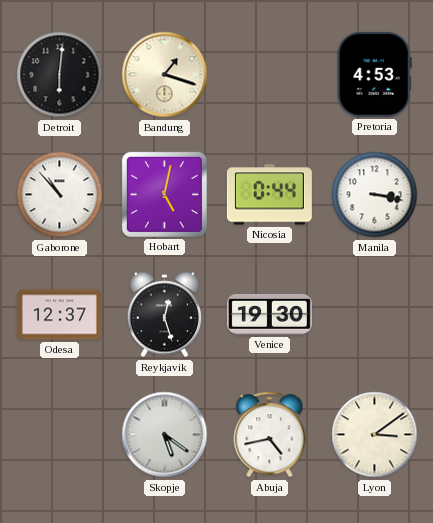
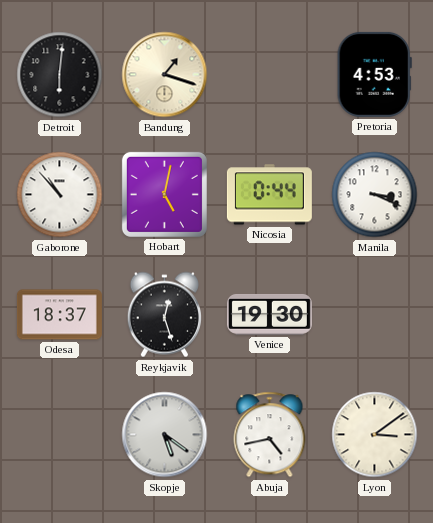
Manila: 3:17 -> 3:19 (375, 195)
Odesa: 12:37 -> 18:37 (59, 315)
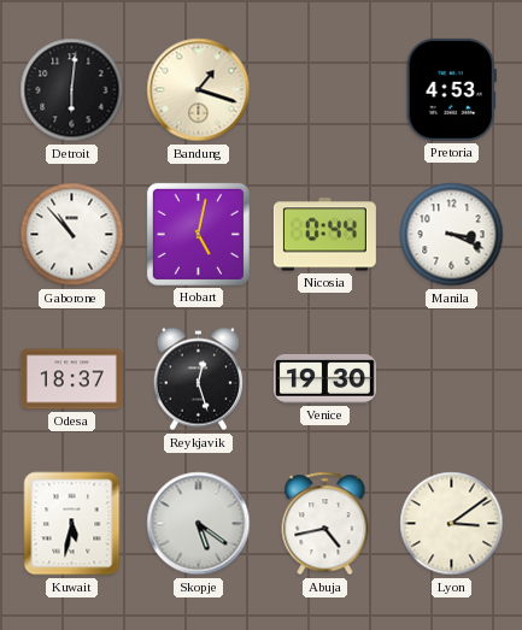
Kuwait: none -> 5:32 (72, 524)
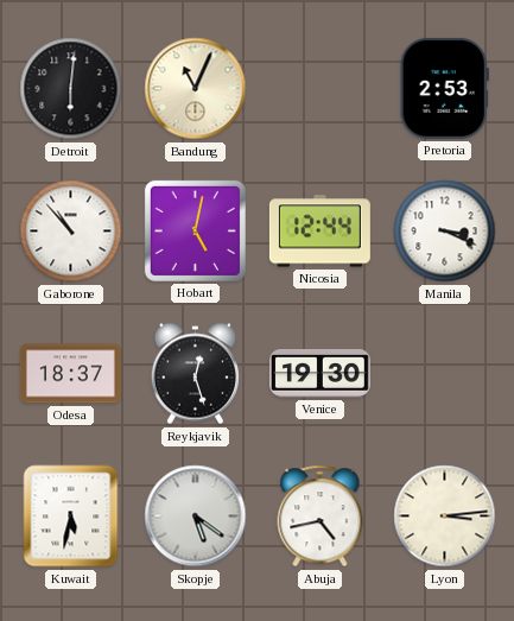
Bandung: 1:18 -> 11:04 (196, 89)
Pretoria: 4:53 -> 2:53 (444, 88)
Nicosia: 0:44 -> 12:44 (319, 232)
Lyon: 3:09 -> 3:14 (445, 517)
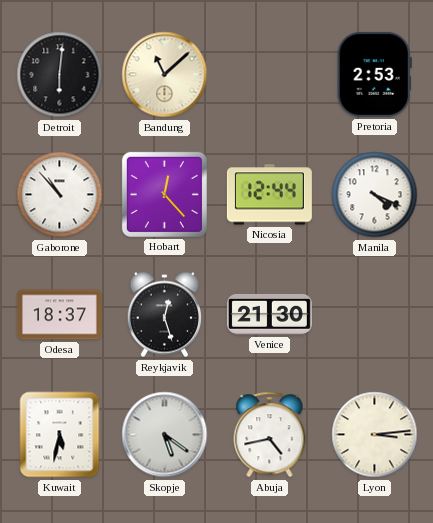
Bandung: 11:04 -> 11:08 (165, 75)
Hobart: 5:02 -> 12:23 (164, 194)
Manila: 3:19 -> 4:19 (375, 195)
Venice: 19:30 -> 21:30 (269, 314)
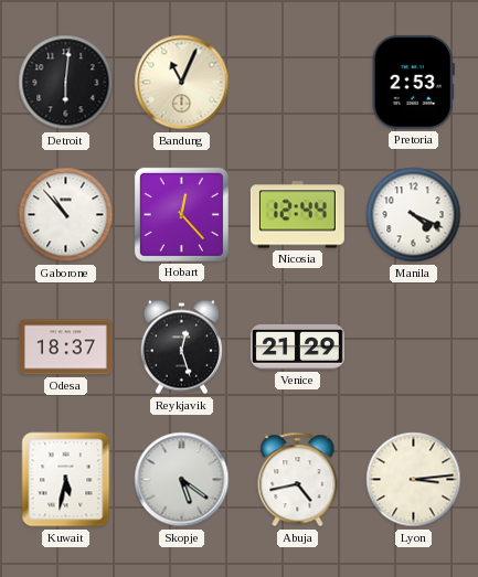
Bandung: 11:08 -> 11:04 (182, 83)
Venice: 21:30 -> 21:29 (297, 346)
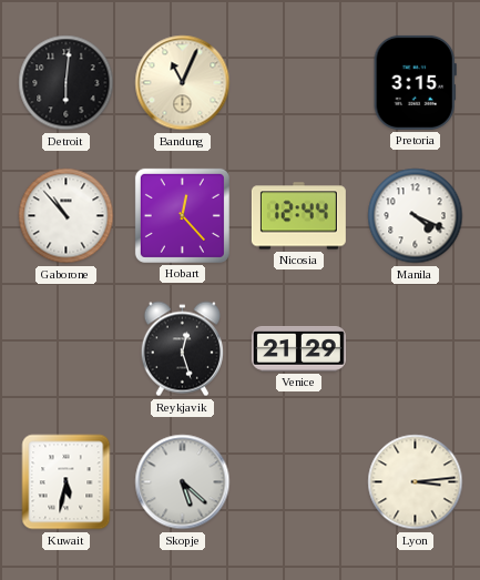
Pretoria: 2:53 -> 3:15 (415, 82)
Odesa: 18:37 -> none (65, 348)
Skopje: 5:21 -> 5:22 (183, 482)
Abuja: 4:43 -> none (298, 480)
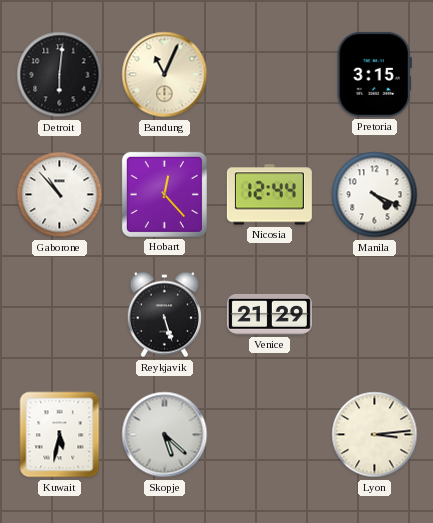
Reykjavik: 12:27 -> 5:27 (164, 315)
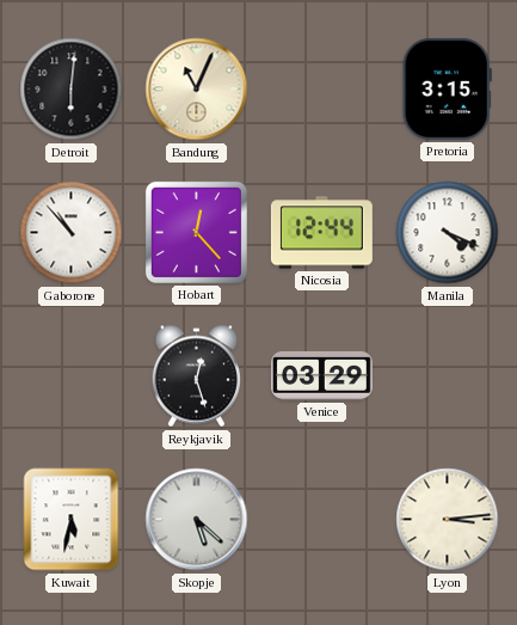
Reykjavik: 5:27 -> 12:27 (196, 376)
Venice: 21:29 -> 03:29 (321, 375)
